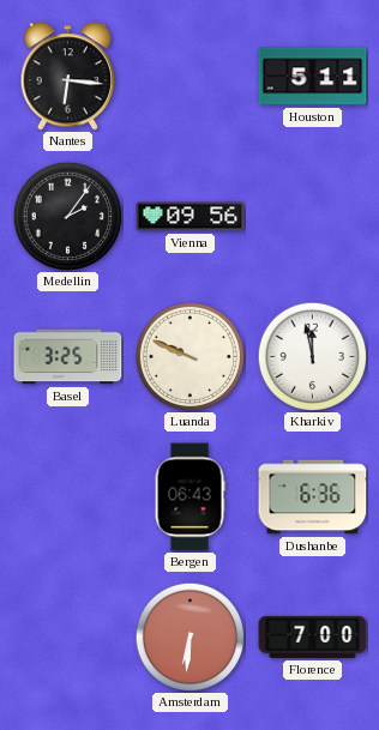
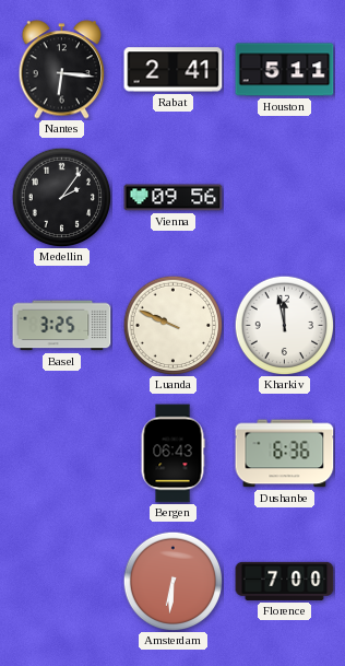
Rabat: none -> 2:41 (174, 70)
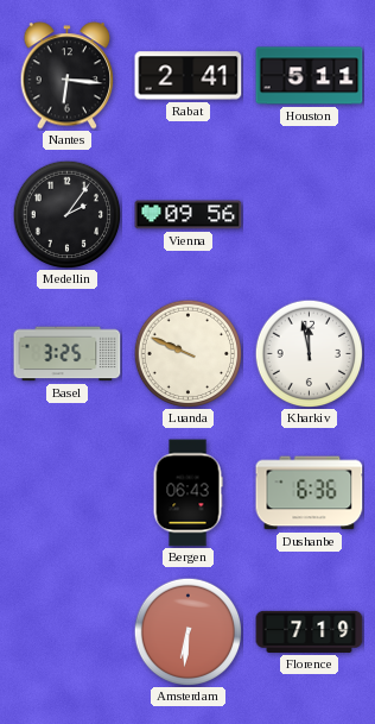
Florence: 7:00 -> 7:19 (310, 631)
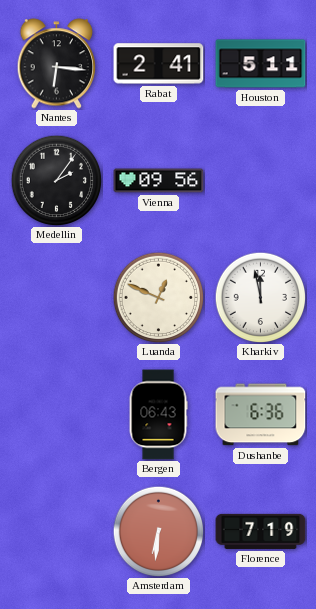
Basel: 3:25 -> none (68, 354)
Luanda: 9:49 -> 12:49 (158, 297)
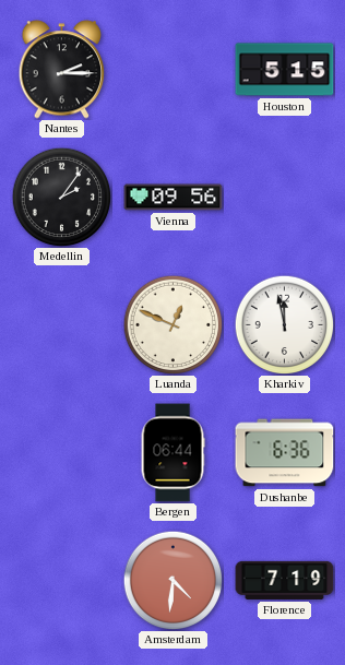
Nantes: 6:16 -> 2:15 (62, 70)
Rabat: 2:41 -> none (159, 64)
Houston: 5:11 -> 5:15 (285, 70)
Bergen: 06:43 -> 06:44 (172, 453)
Amsterdam: 6:31 -> 4:31 (172, 580)
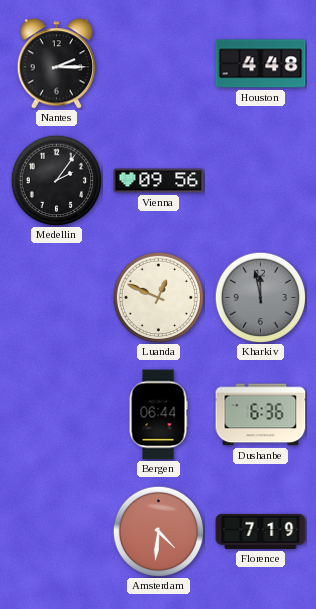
Houston: 5:15 -> 4:48 (261, 64)
Kharkiv dial: white -> grey (260, 297)
